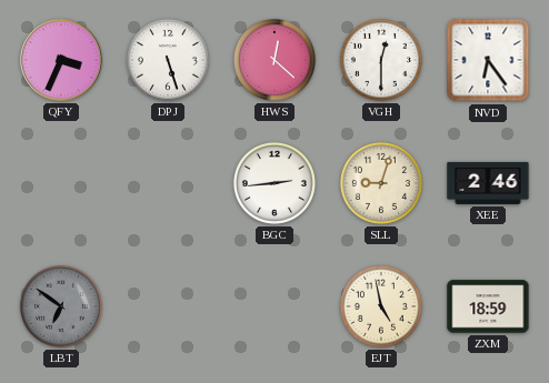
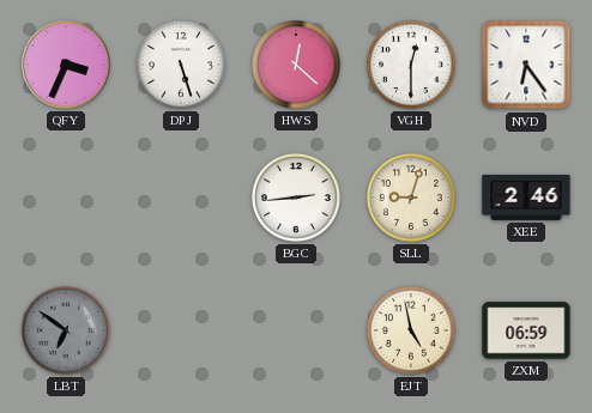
ZXM: 18:59 -> 06:59 (526, 330)
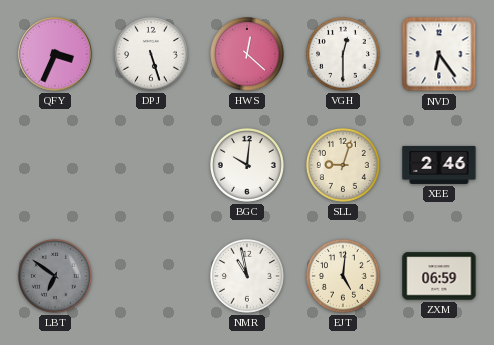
BGC: 2:44 -> 10:01 (247, 165)
NMR: none -> 10:58 (247, 276)
EJT: 4:58 -> 5:01 (343, 276)
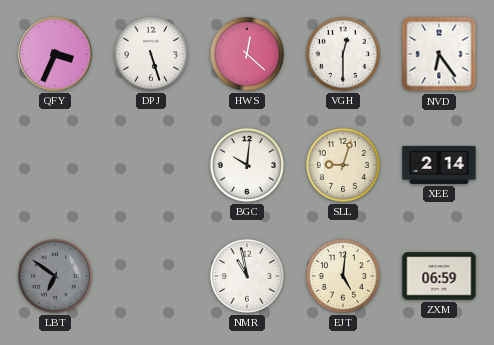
XEE: 2:46 -> 2:14 (439, 165)
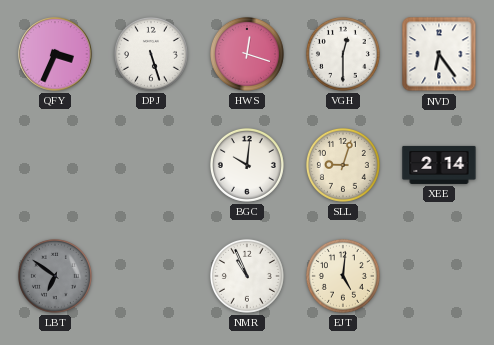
HWS: 12:22 -> 12:18 (247, 54)
NMR: 10:58 -> 10:56 (247, 276)
ZXM: 06:59 -> none (439, 276)
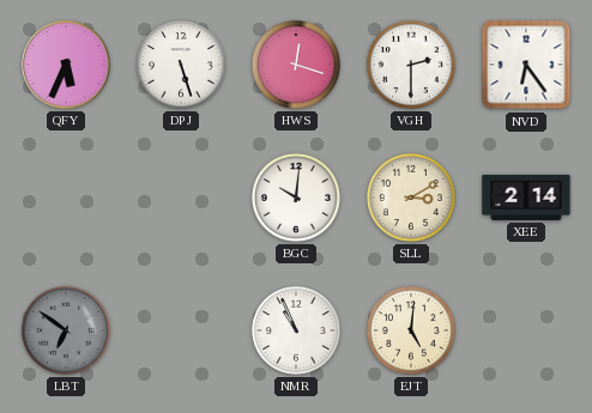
QFY: 3:34 -> 5:34 (66, 65)
VGH: 12:30 -> 2:30 (411, 65)
SLL: 9:03 -> 3:10 (411, 198)
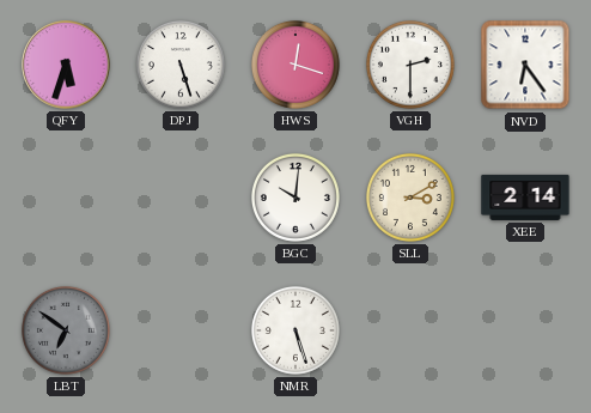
QFY: 5:34 -> 5:33 (66, 65)
NMR: 10:56 -> 5:27 (295, 330)
EJT: 5:01 -> none (411, 330)
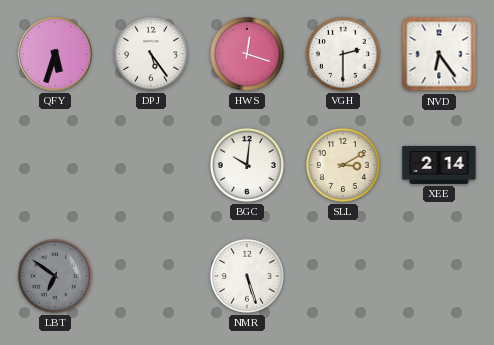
DPJ: 5:27 -> 5:24 (151, 54)
